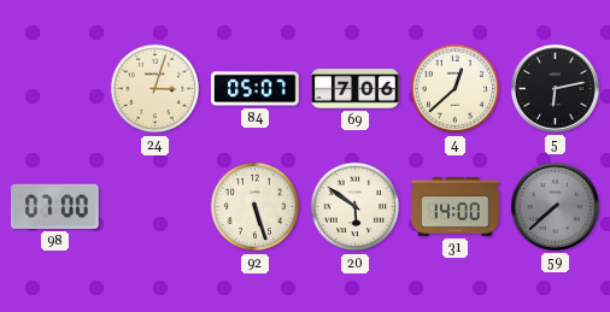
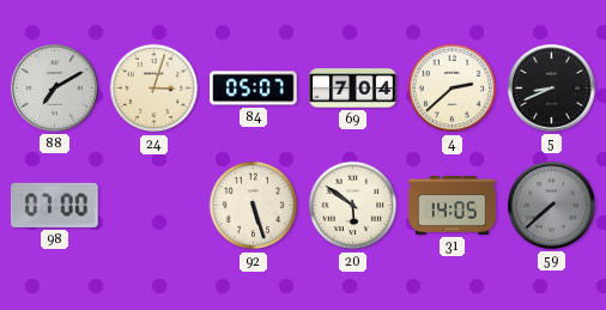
88: none -> 7:10 (54, 87)
69: 7:06 -> 7:04 (353, 89)
4: 12:38 -> 2:38 (453, 89)
5: 6:13 -> 8:41 (551, 87)
31: 14:00 -> 14:05 (453, 205)
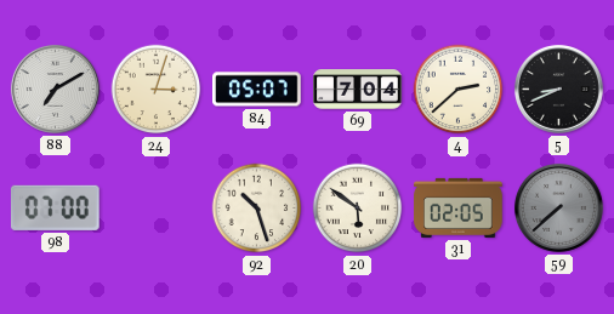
92: 5:27 -> 10:27 (257, 209)
31: 14:05 -> 02:05 (459, 207)
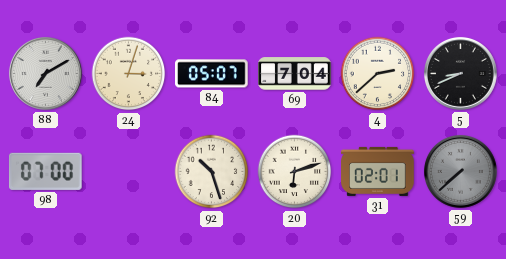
20: 5:51 -> 6:12 (295, 172)
31: 02:05 -> 02:01 (378, 171)
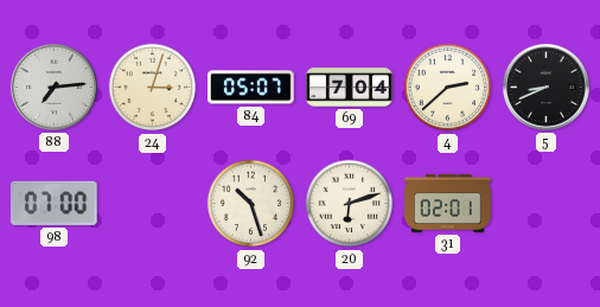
88: 7:10 -> 7:14 (53, 87)
59: 7:38 -> none (460, 171)
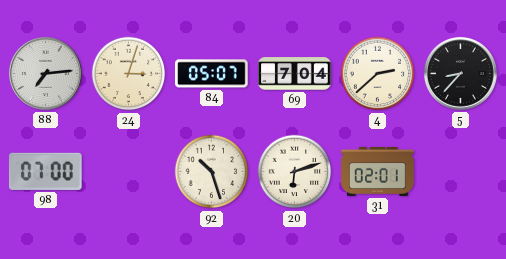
5: 8:41 -> 8:37 (460, 73)
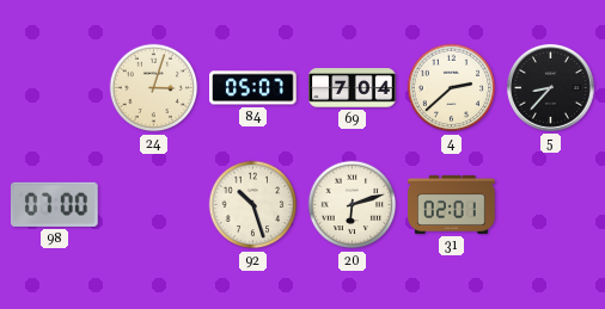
88: 7:14 -> none (45, 73)
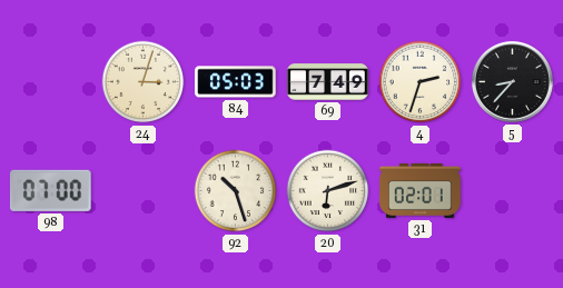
84: 05:07 -> 05:03 (236, 82)
69: 7:04 -> 7:49 (328, 82)
4: 2:38 -> 2:33 (421, 82)
